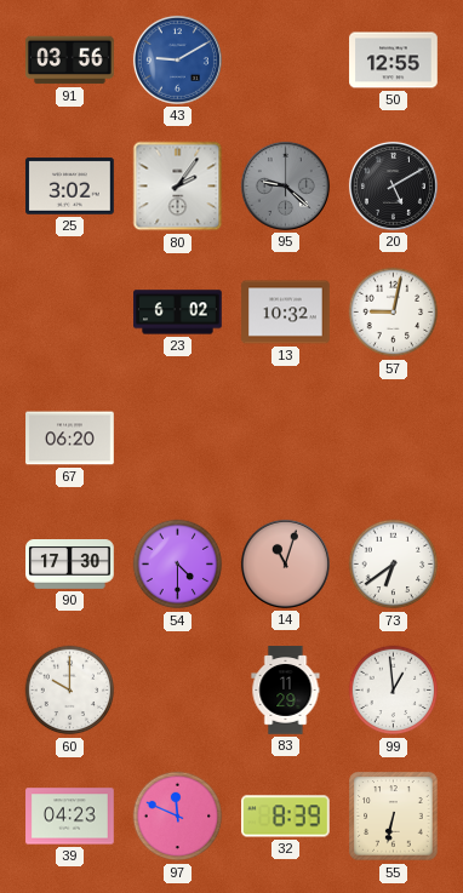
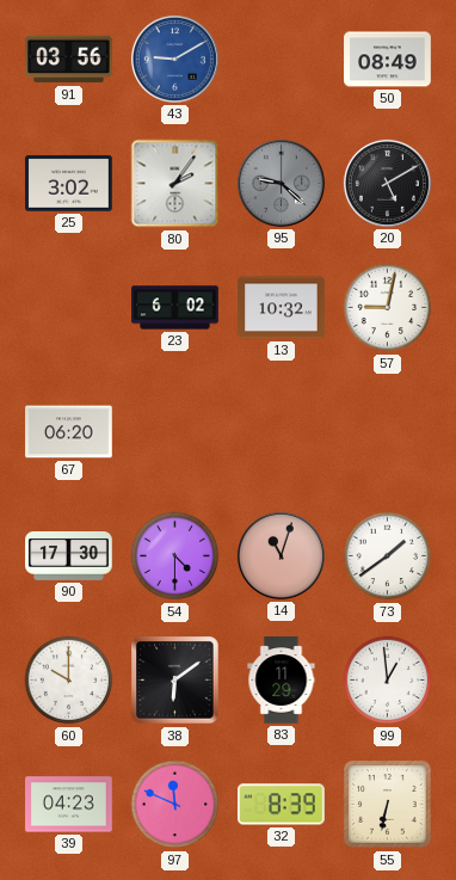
50: 12:55 -> 08:49 (388, 60)
73: 6:39 -> 1:39 (388, 556)
38: none -> 6:09 (175, 681)
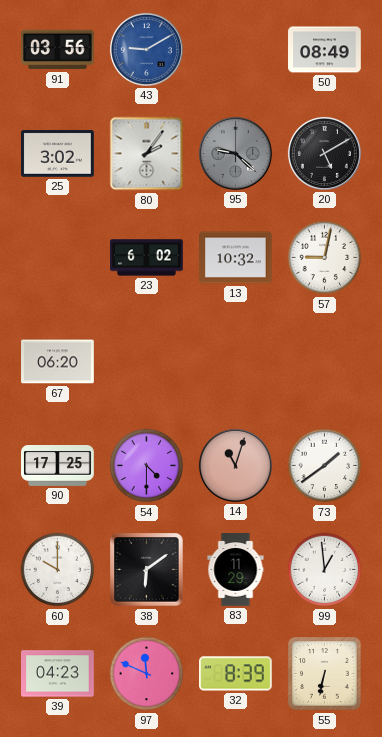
90: 17:30 -> 17:25 (58, 466)
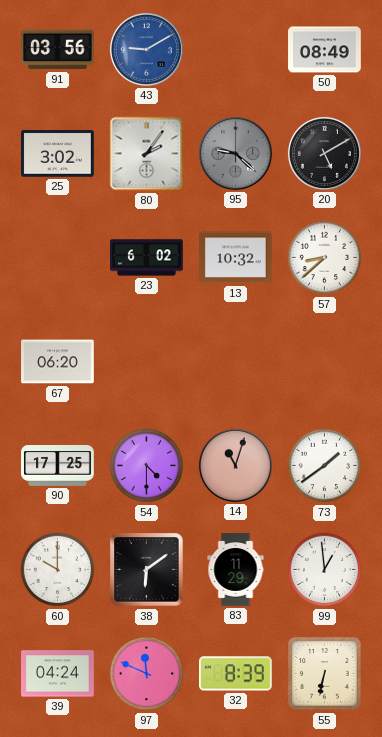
57: 9:02 -> 8:38 (325, 258)
39: 04:23 -> 04:24 (58, 674)
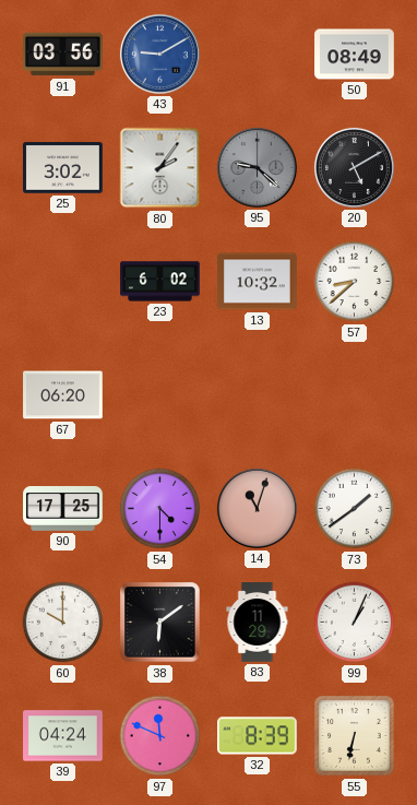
99: 12:59 -> 1:04 (355, 623)
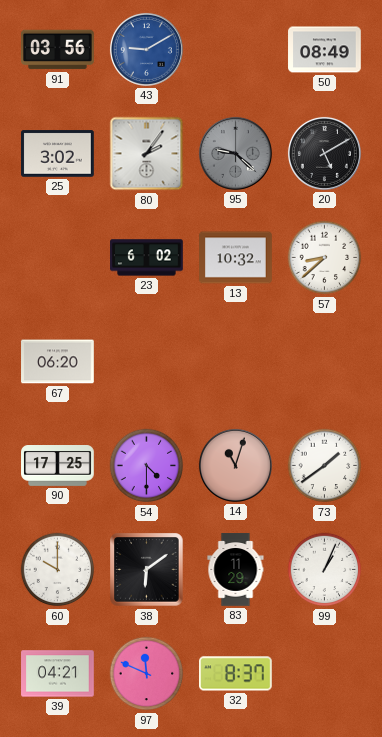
39: 04:24 -> 04:21 (58, 674)
32: 8:39 -> 8:37 (236, 674)
55: 6:32 -> none (355, 736)
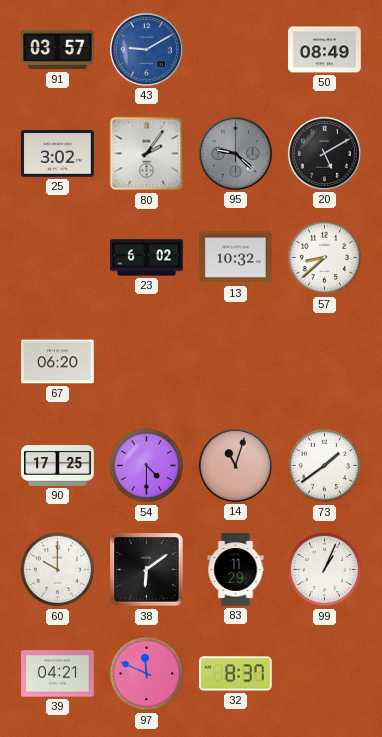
91: 03:56 -> 03:57 (58, 50)
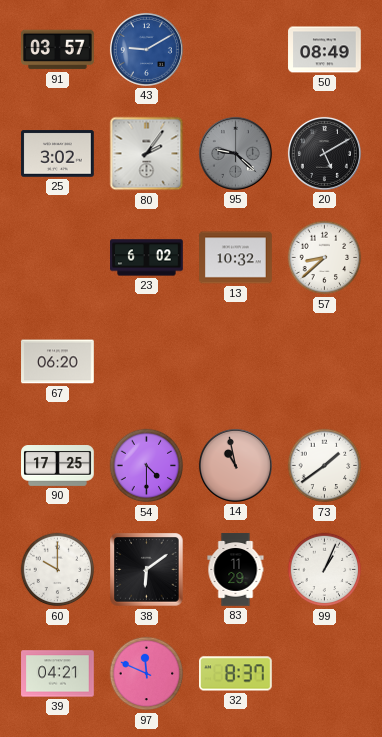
14: 11:03 -> 10:58 (235, 465)
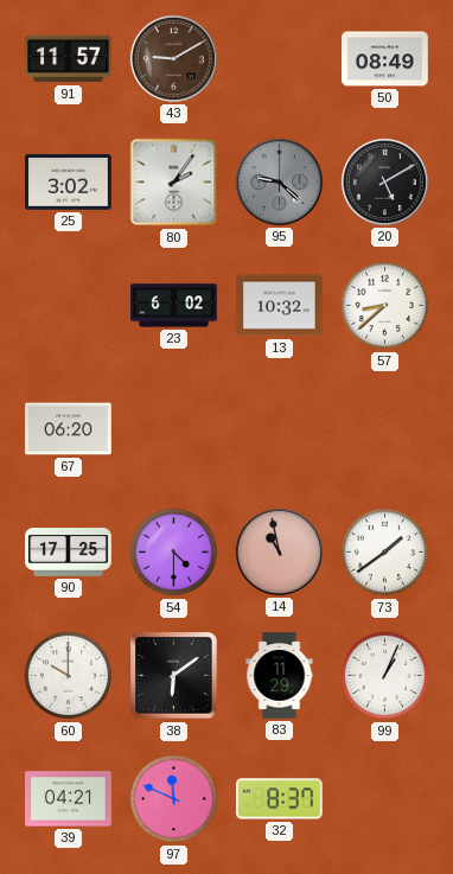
91: 03:57 -> 11:57 (69, 59)
43 dial: blue -> brown (173, 58)
